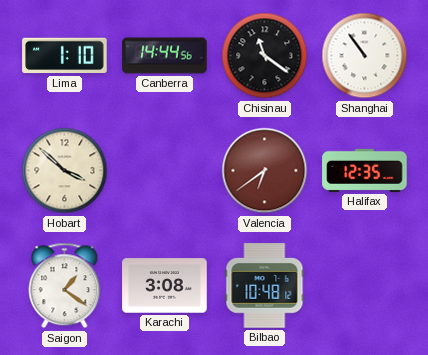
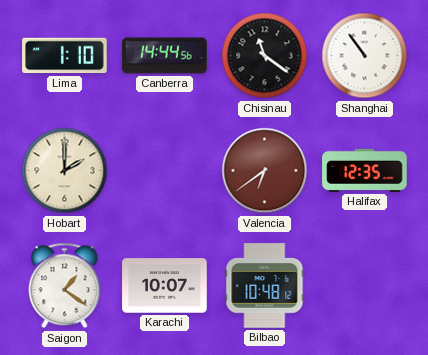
Hobart: 3:52 -> 2:00 (65, 171)
Karachi: 3:08 -> 10:07 (165, 286)
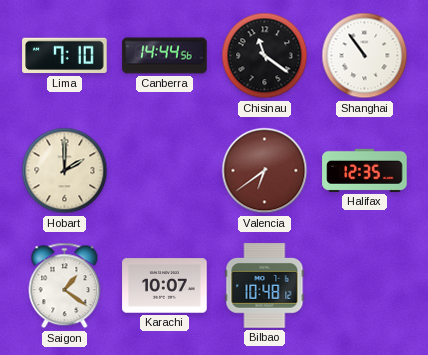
Lima: 1:10 -> 7:10 (65, 56)
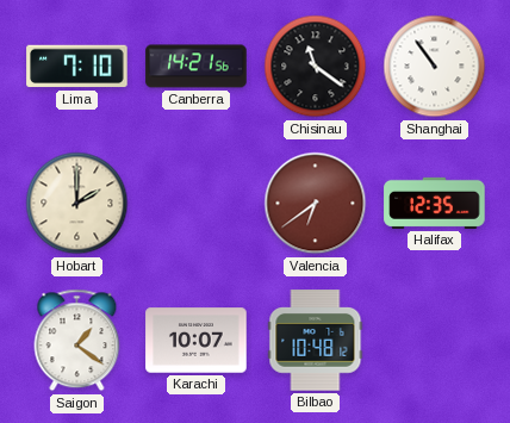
Canberra: 14:44 -> 14:21 (197, 67)
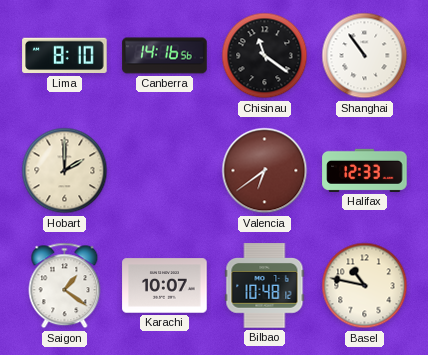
Lima: 7:10 -> 8:10 (65, 56)
Canberra: 14:21 -> 14:16 (165, 56)
Halifax: 12:35 -> 12:33 (365, 170)
Basel: none -> 10:47 (365, 286)
